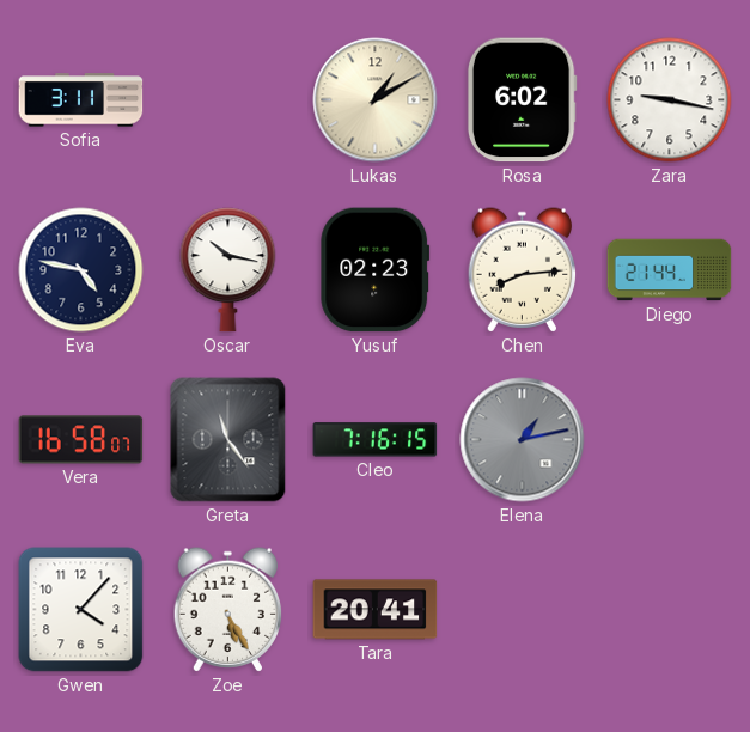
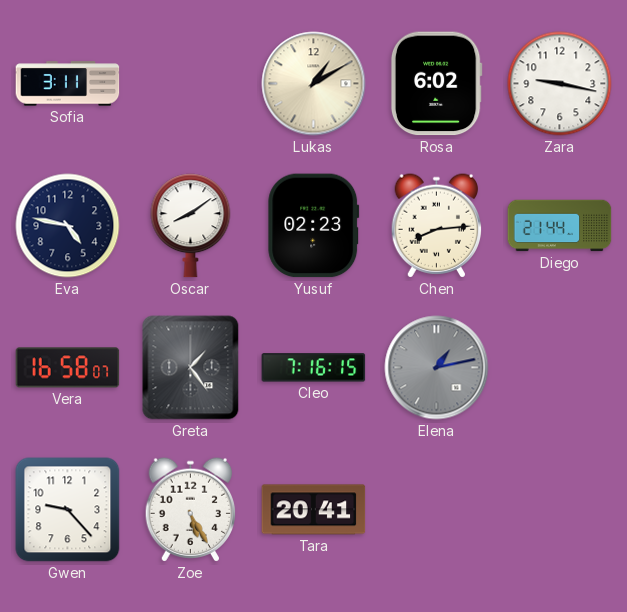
Oscar: 10:17 -> 8:09 (191, 226)
Greta: 11:24 -> 1:24 (191, 368)
Gwen: 4:07 -> 9:23 (68, 510)
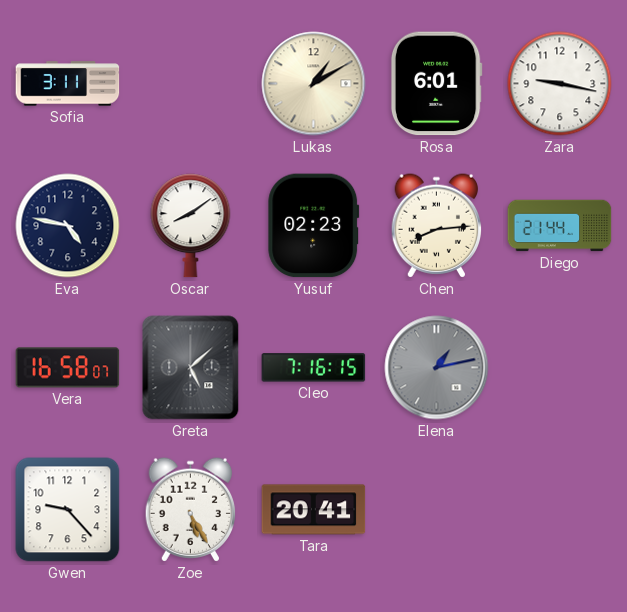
Rosa: 6:02 -> 6:01 (436, 84)
Greta: 1:24 -> 5:08 (191, 368)
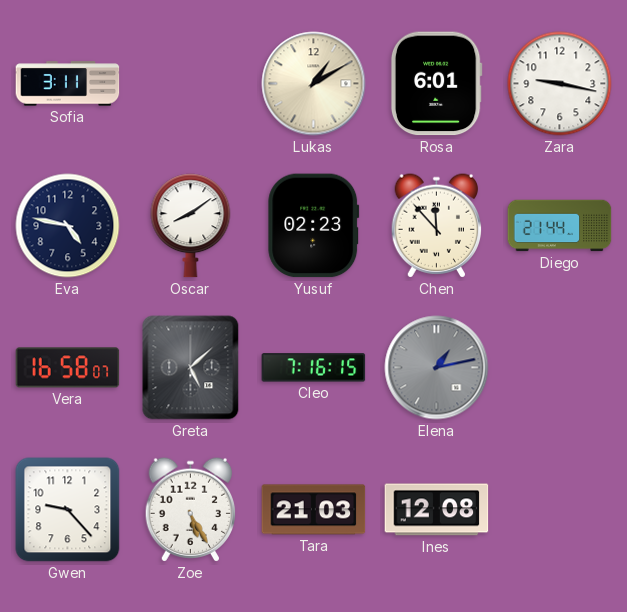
Chen: 8:14 -> 11:53 (437, 226)
Tara: 20:41 -> 21:03 (314, 510)
Ines: none -> 12:08 (437, 510)
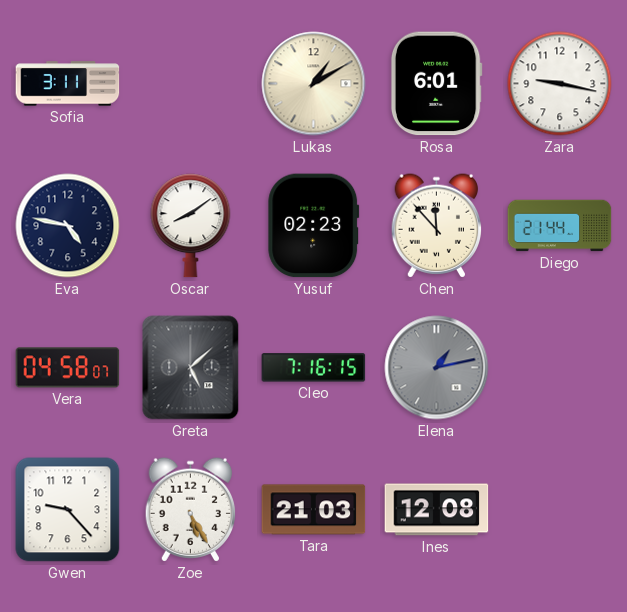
Vera: 16:58 -> 04:58 (68, 368)
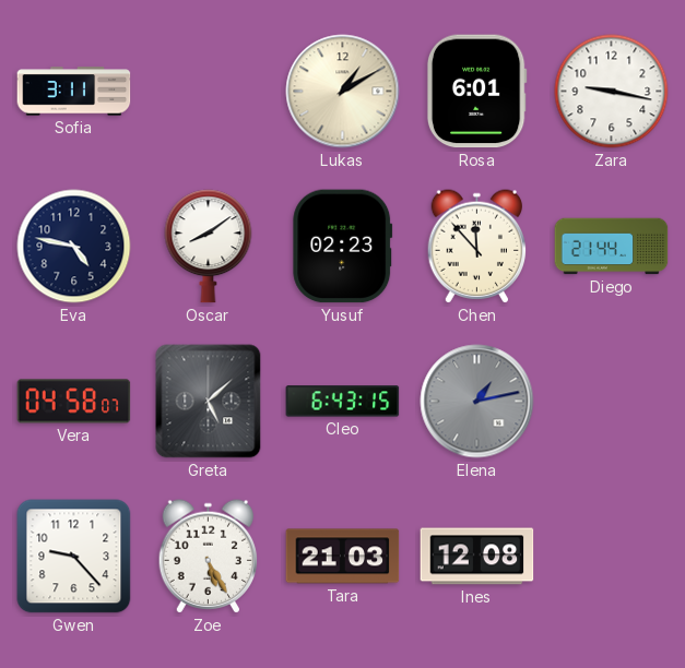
Cleo: 7:16 -> 6:43 (343, 402)
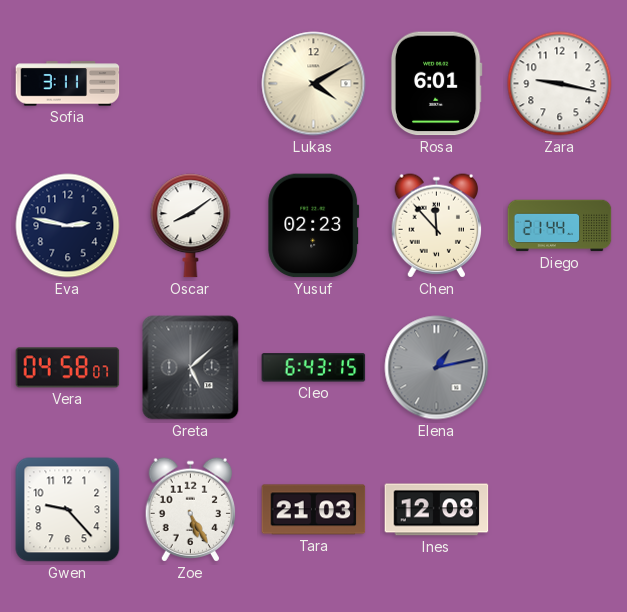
Lukas: 1:10 -> 4:10 (314, 84)
Eva: 4:47 -> 2:47 (68, 226)
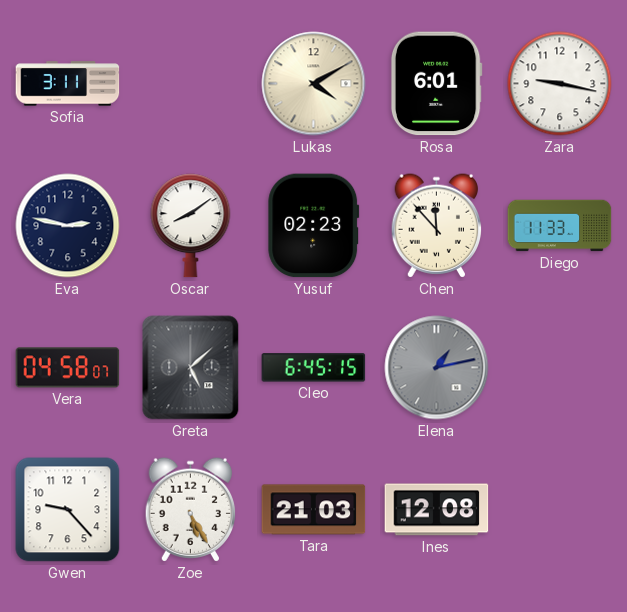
Diego: 21:44 -> 11:33 (560, 226)
Cleo: 6:43 -> 6:45 (314, 368)
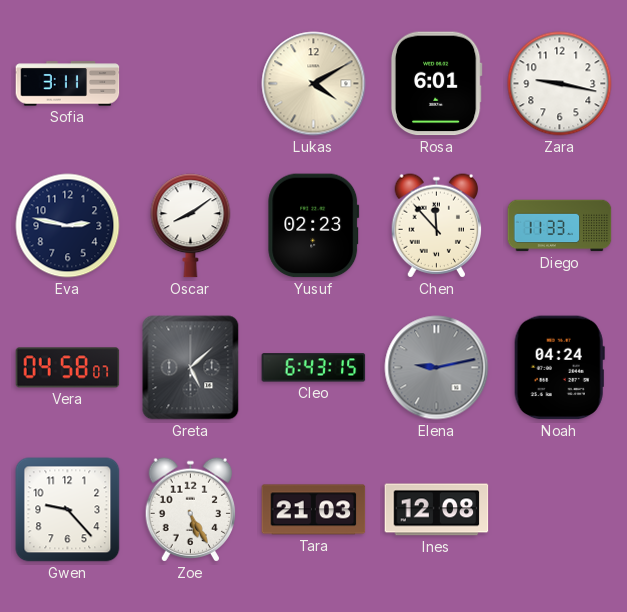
Cleo: 6:45 -> 6:43 (314, 368)
Elena: 1:13 -> 9:13 (437, 368)
Noah: none -> 04:24 (559, 368)
